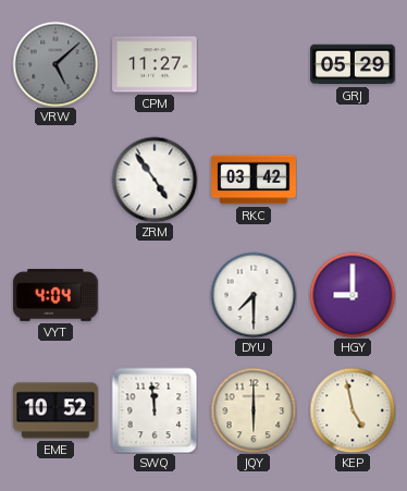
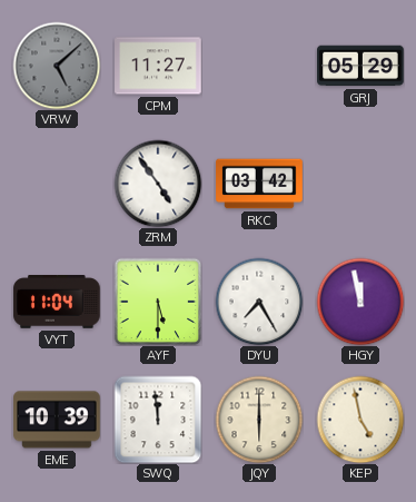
VYT: 4:04 -> 11:04 (57, 303)
AYF: none -> 5:30 (158, 302)
DYU: 7:30 -> 7:25 (259, 302)
HGY: 9:00 -> 11:58 (360, 302)
EME: 10:52 -> 10:39 (57, 420)
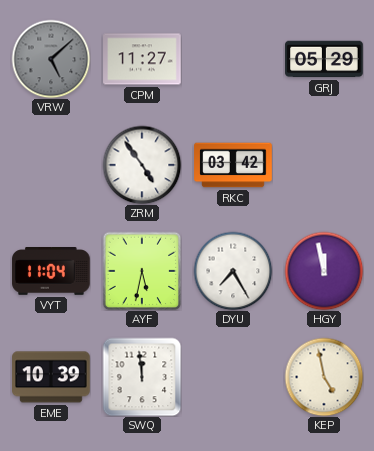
AYF: 5:30 -> 5:32 (142, 271)
JQY: 6:00 -> none (259, 420)
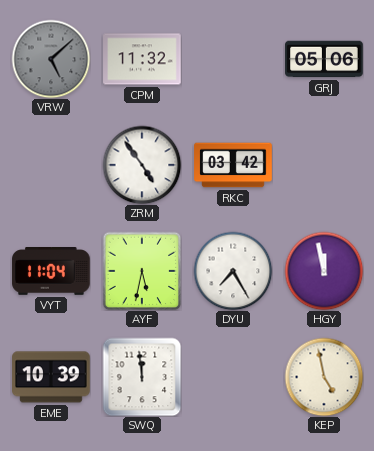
CPM: 11:27 -> 11:32 (142, 59)
GRJ: 05:29 -> 05:06 (324, 59)
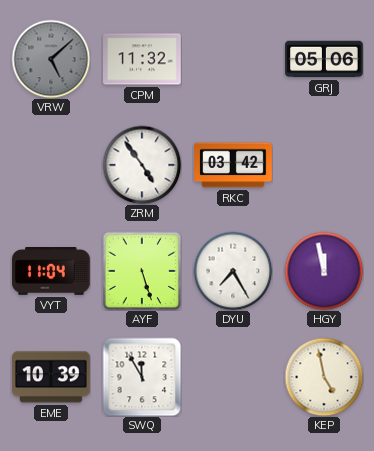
AYF: 5:32 -> 5:27 (142, 271)
SWQ: 11:59 -> 11:55 (142, 377)
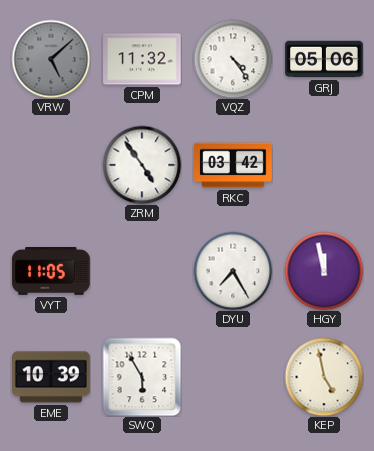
VQZ: none -> 4:24 (233, 59)
VYT: 11:04 -> 11:05 (51, 272)
AYF: 5:27 -> none (142, 271)
SWQ: 11:55 -> 5:55 (142, 377)
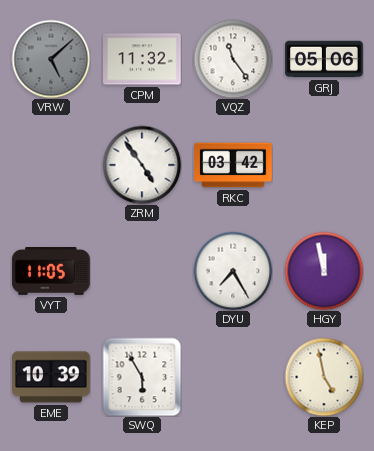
VQZ: 4:24 -> 11:24 (233, 59)
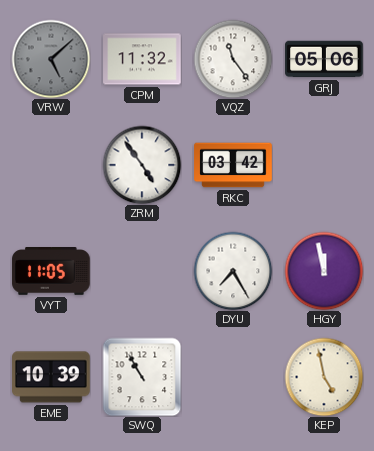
SWQ: 5:55 -> 10:55 (142, 377)
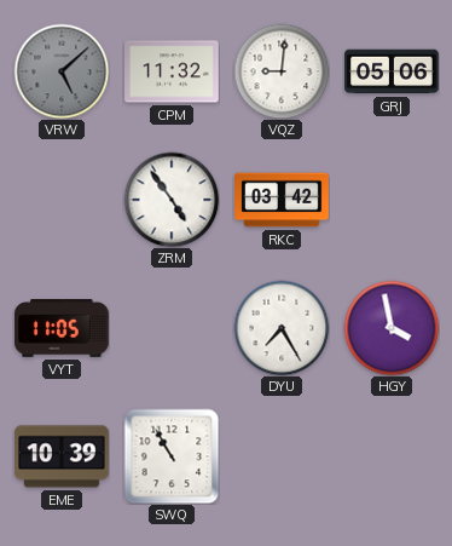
VQZ: 11:24 -> 9:01 (282, 71)
HGY: 11:58 -> 3:58 (392, 328)
KEP: 4:58 -> none (324, 377)
